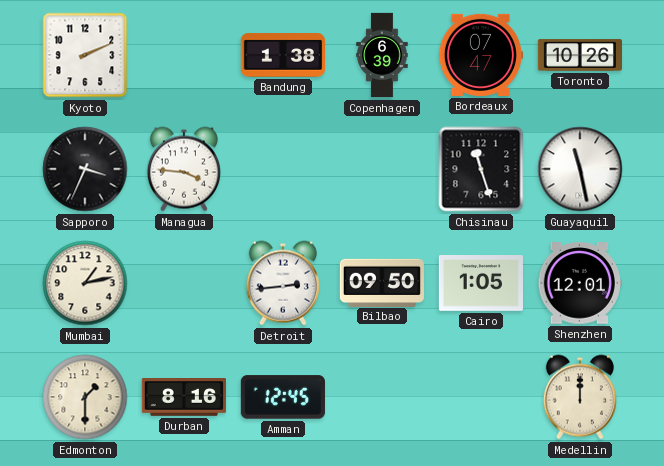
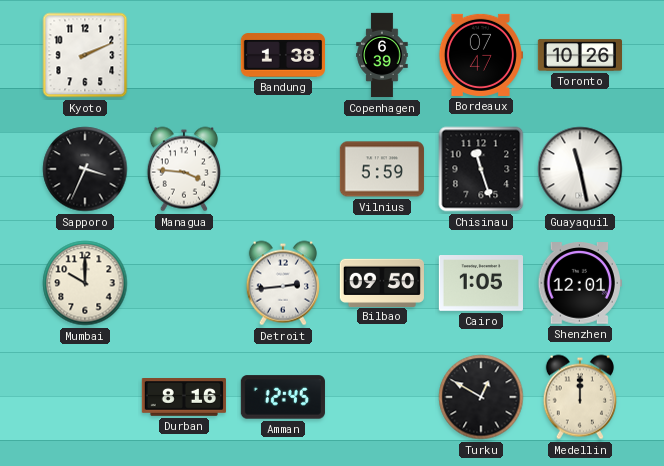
Vilnius: none -> 5:59 (382, 169)
Mumbai: 1:13 -> 10:00 (85, 283)
Edmonton: 1:30 -> none (85, 397)
Turku: none -> 12:50 (481, 397)
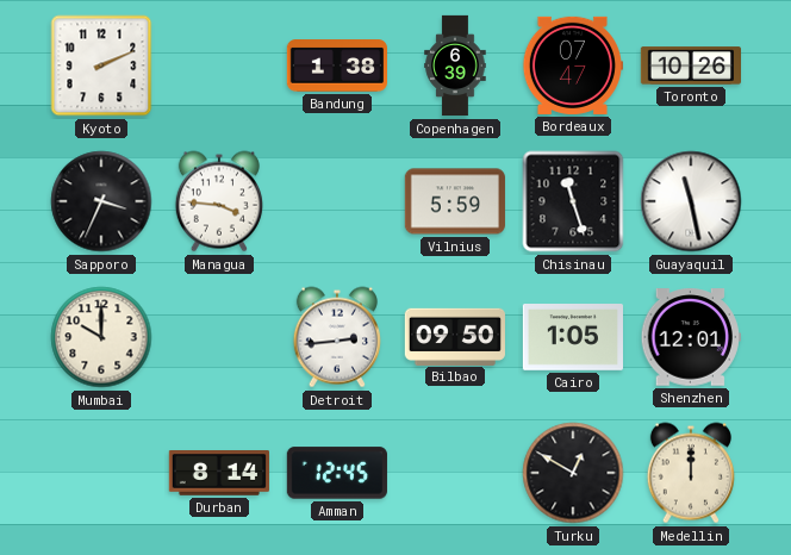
Durban: 8:16 -> 8:14 (219, 474)
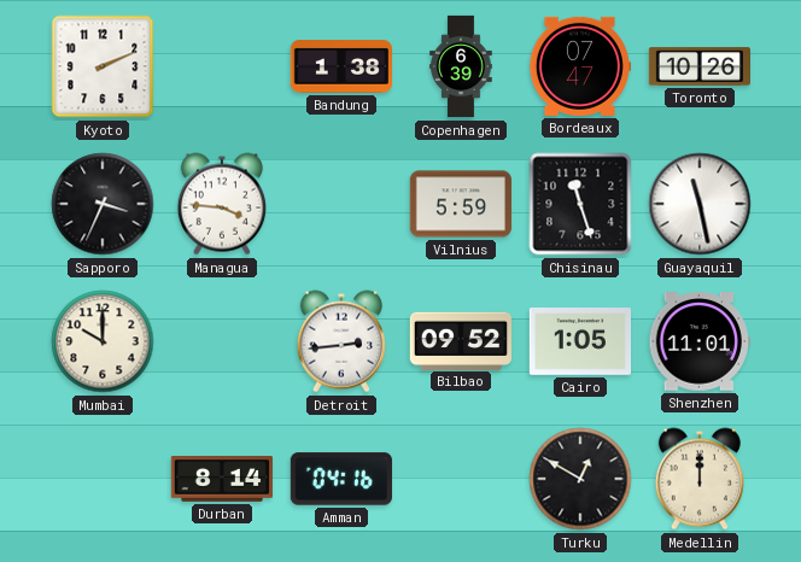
Bilbao: 09:50 -> 09:52 (460, 340)
Shenzhen: 12:01 -> 11:01 (700, 341)
Amman: 12:45 -> 04:16 (341, 479)
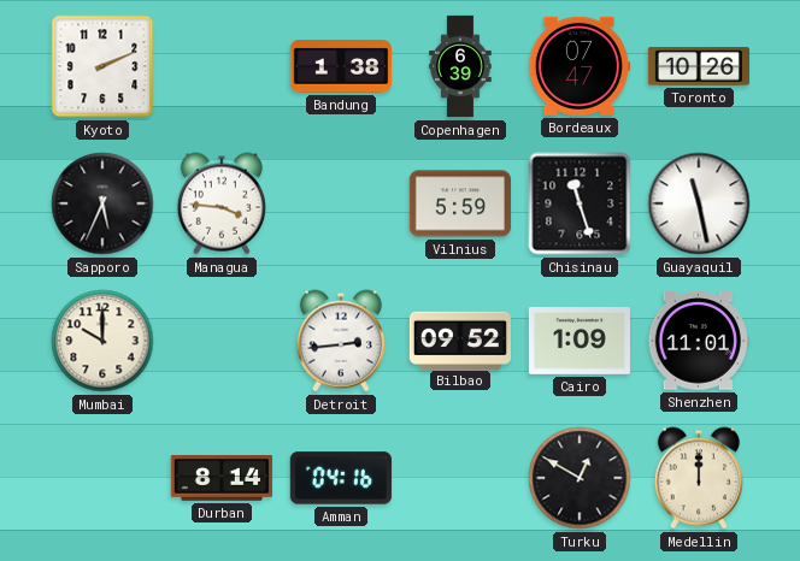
Sapporo: 3:34 -> 5:34 (102, 203)
Cairo: 1:05 -> 1:09 (578, 342)
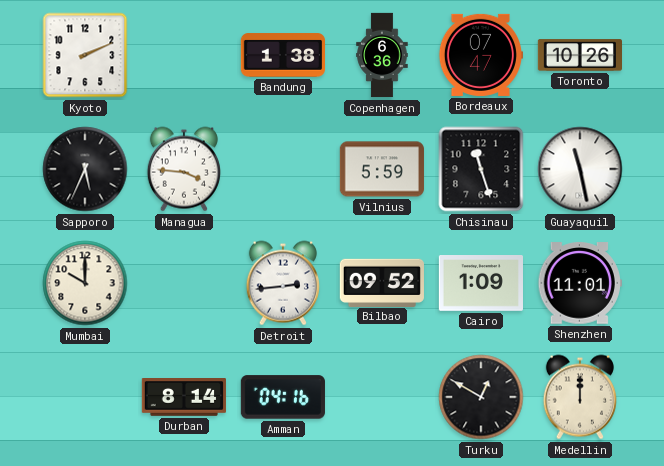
Copenhagen: 6:39 -> 6:36 (382, 55)
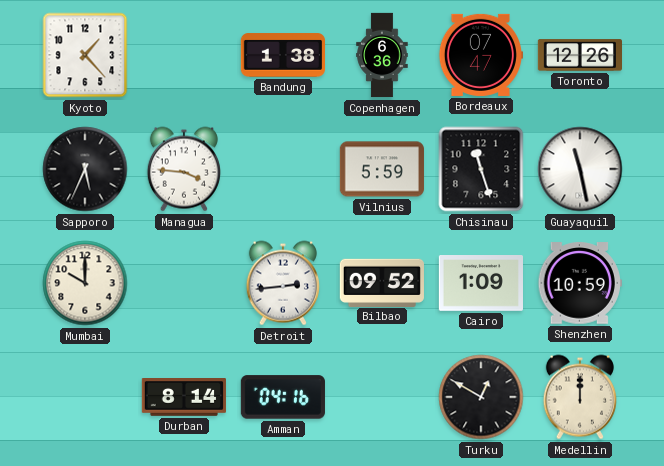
Kyoto: 2:11 -> 1:23 (85, 55)
Toronto: 10:26 -> 12:26 (579, 55)
Shenzhen: 11:01 -> 10:59 (580, 283)
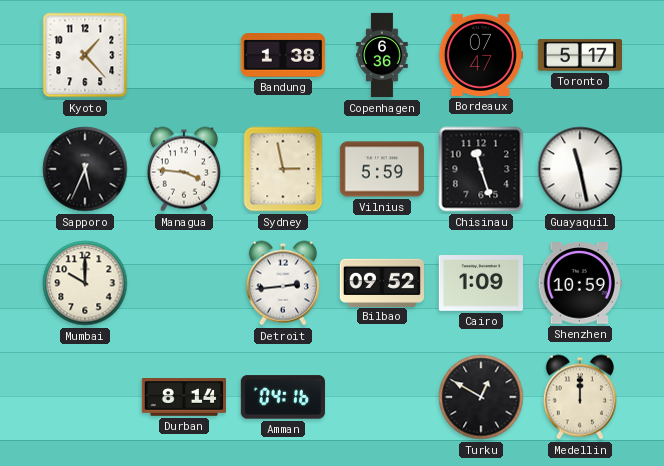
Toronto: 12:26 -> 5:17 (579, 55)
Sydney: none -> 2:58 (283, 169)
